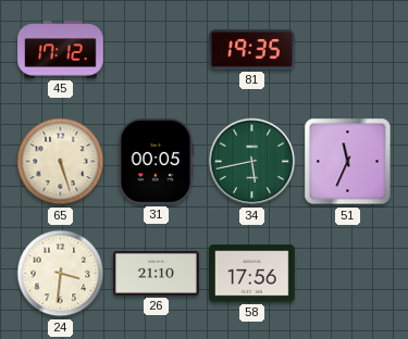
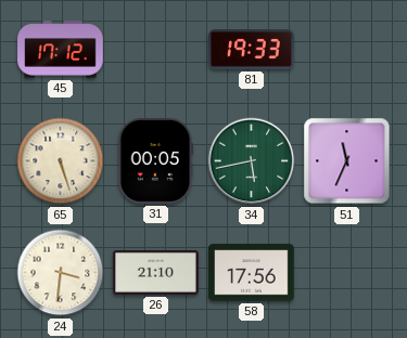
81: 19:35 -> 19:33 (252, 50)
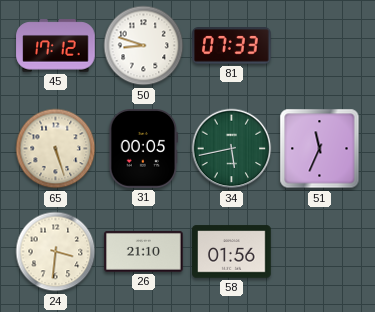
50: none -> 8:48 (144, 46)
81: 19:33 -> 07:33 (232, 46)
58: 17:56 -> 01:56 (232, 252)
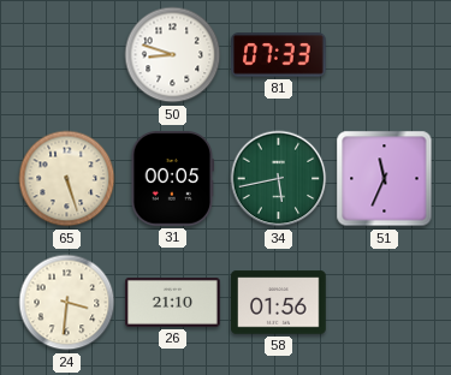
45: 17:12 -> none (56, 46)
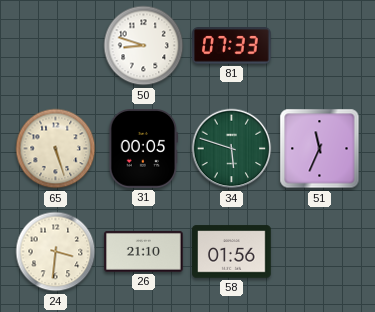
34: 5:43 -> 5:48 (232, 149)
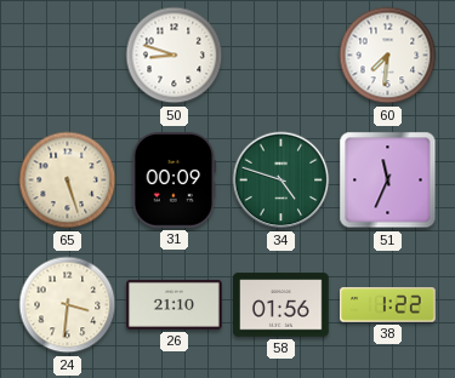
81: 07:33 -> none (232, 46)
60: none -> 7:31 (388, 56)
31: 00:05 -> 00:09 (175, 181)
34: 5:48 -> 4:48 (281, 181)
38: none -> 1:22 (388, 305)
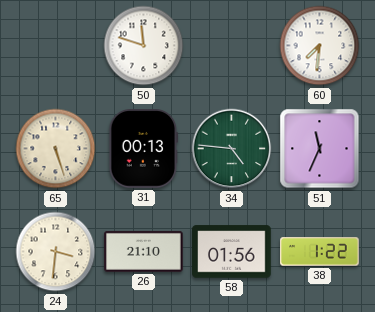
50: 8:48 -> 11:48 (144, 46)
31: 00:09 -> 00:13 (144, 149)
34: 4:48 -> 4:46 (232, 149)
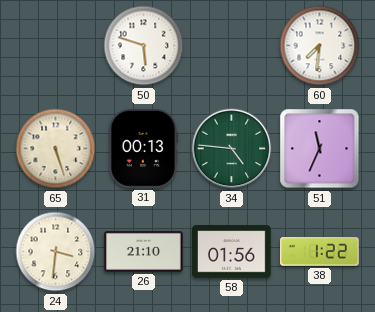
50: 11:48 -> 5:48 (144, 46)
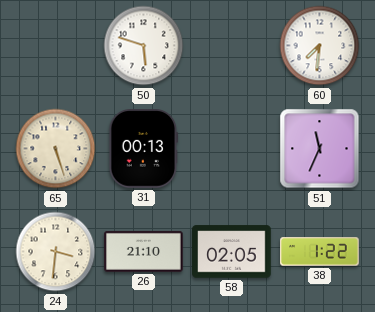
34: 4:46 -> none (232, 149)
58: 01:56 -> 02:05 (232, 252)
